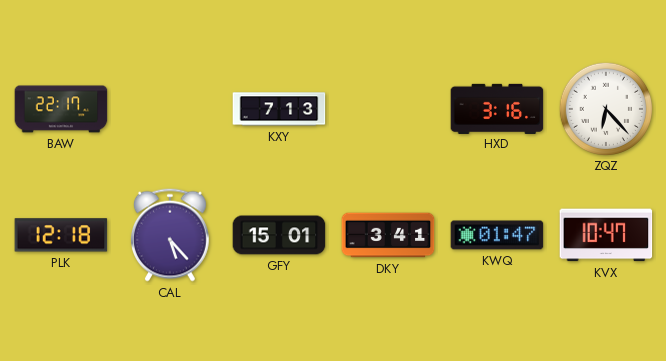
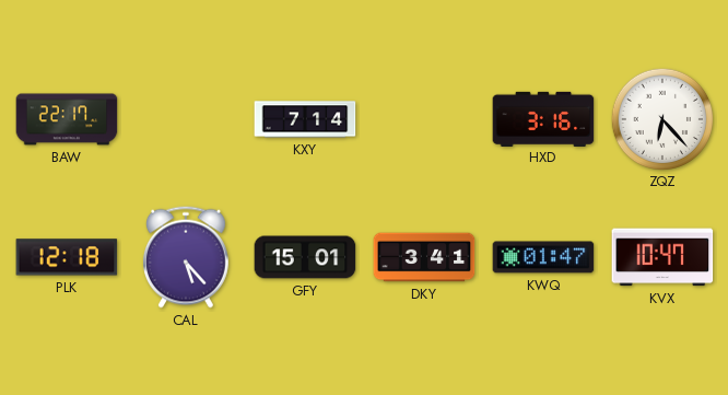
KXY: 7:13 -> 7:14 (305, 119)
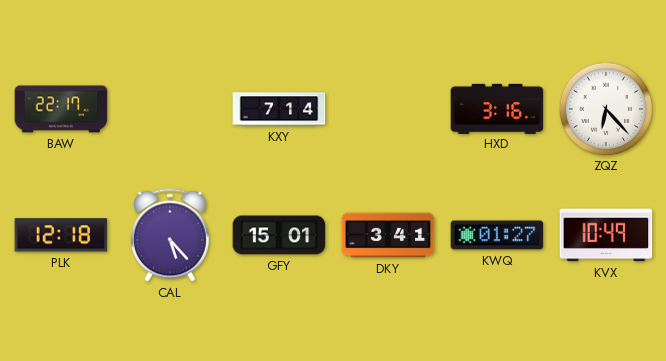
KWQ: 01:47 -> 01:27 (497, 235)
KVX: 10:47 -> 10:49 (606, 235)
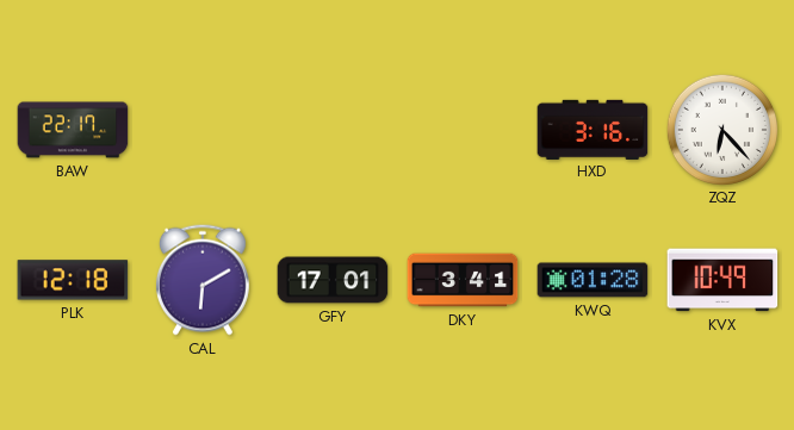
KXY: 7:14 -> none (279, 109)
CAL: 5:23 -> 6:10 (203, 280)
GFY: 15:01 -> 17:01 (333, 280)
KWQ: 01:27 -> 01:28 (593, 280)
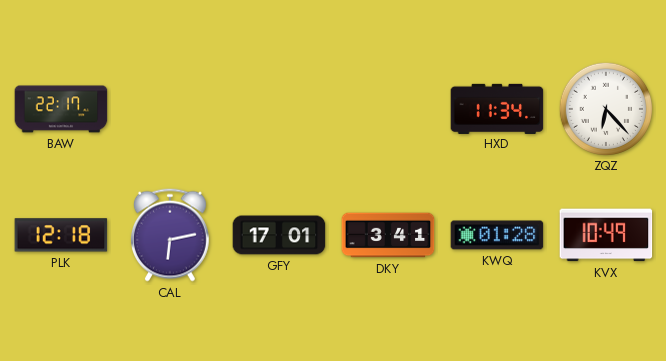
HXD: 3:16 -> 11:34 (497, 108)
CAL: 6:10 -> 6:13 (170, 235)
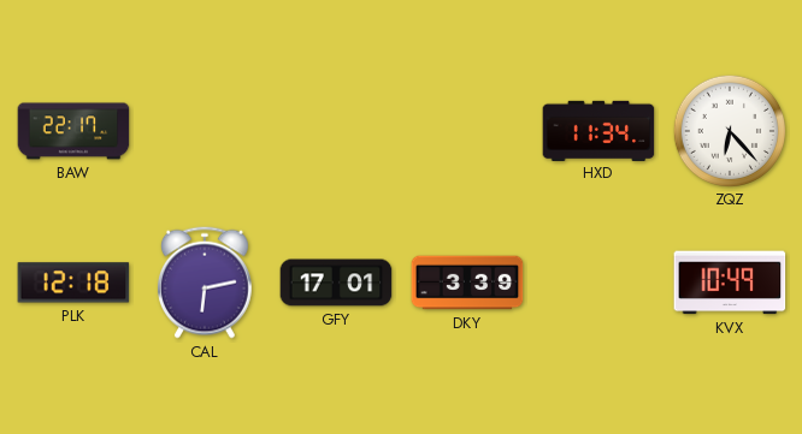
DKY: 3:41 -> 3:39 (467, 283)
KWQ: 01:28 -> none (497, 235)
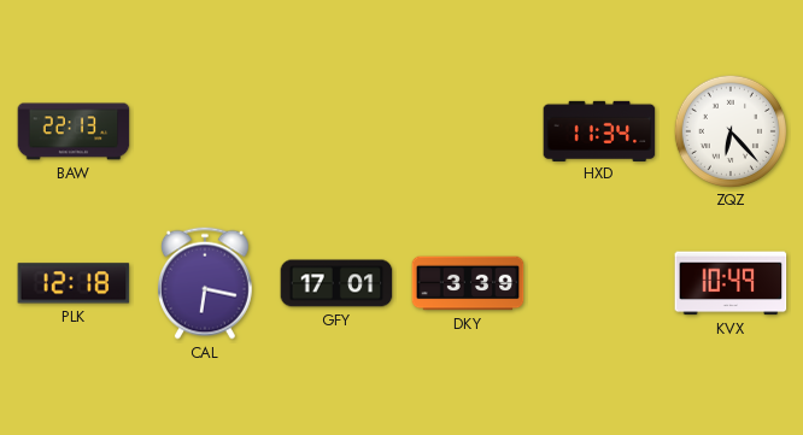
BAW: 22:17 -> 22:13 (74, 131)
CAL: 6:13 -> 6:17 (205, 283)
